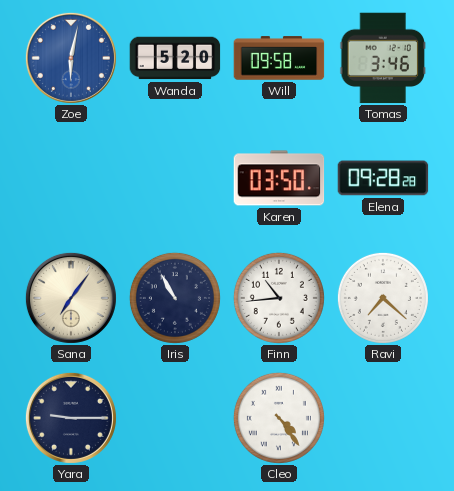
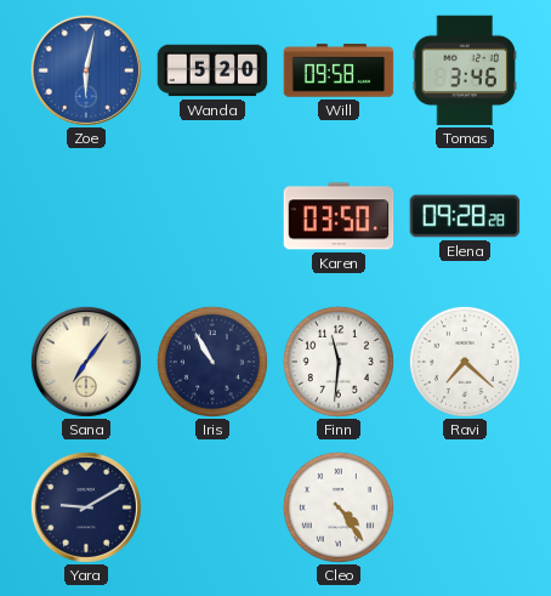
Finn: 10:44 -> 11:31 (339, 362)
Yara: 9:15 -> 9:10 (86, 507)
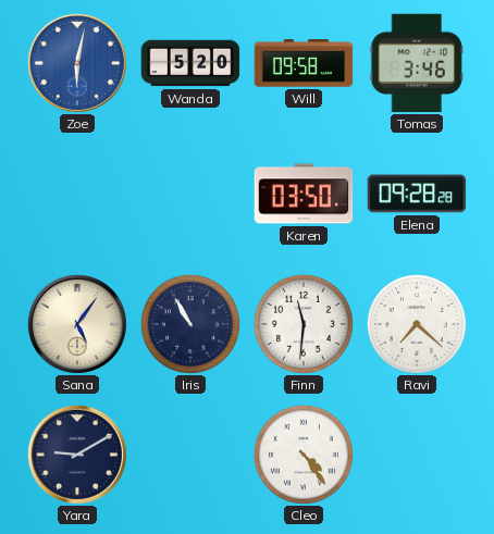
Sana: 7:06 -> 5:06 (77, 324)
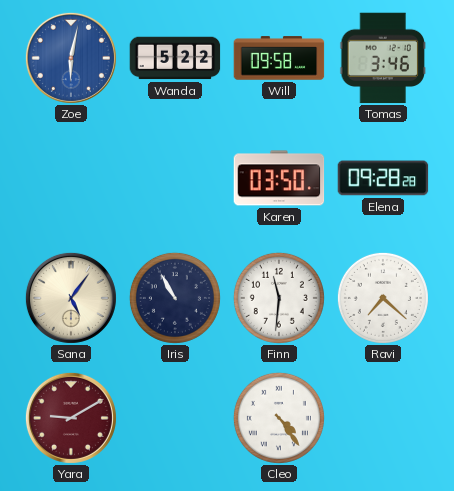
Wanda: 5:20 -> 5:22 (175, 58)
Yara dial: navy -> burgundy (71, 418)
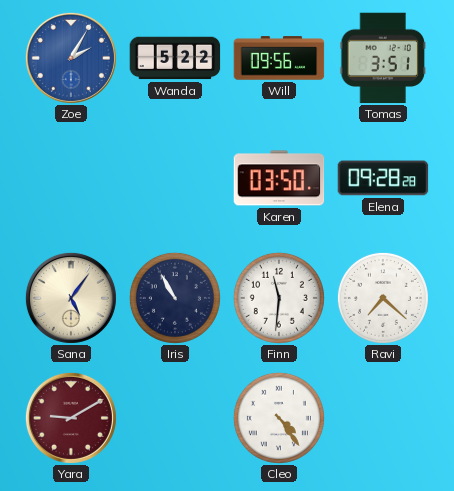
Zoe: 6:02 -> 2:05 (71, 58)
Will: 09:58 -> 09:56 (279, 58)
Tomas: 3:46 -> 3:51 (382, 58)
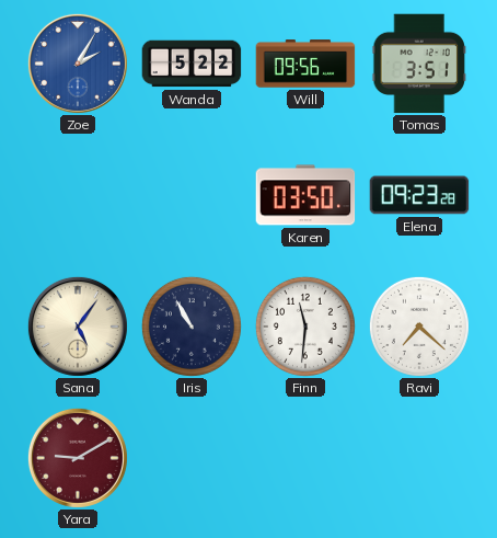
Elena: 09:28 -> 09:23 (419, 195)
Cleo: 4:24 -> none (279, 418)
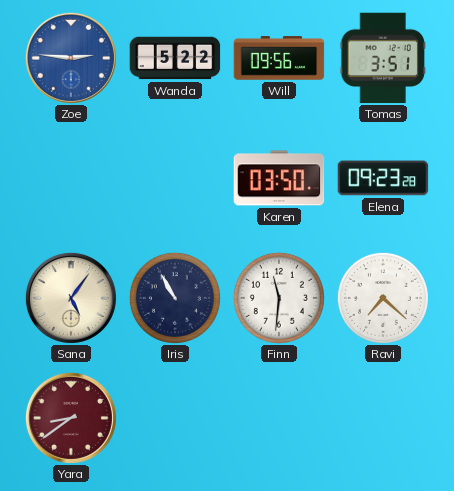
Zoe: 2:05 -> 2:46 (71, 58)
Yara: 9:10 -> 8:39 (71, 418)
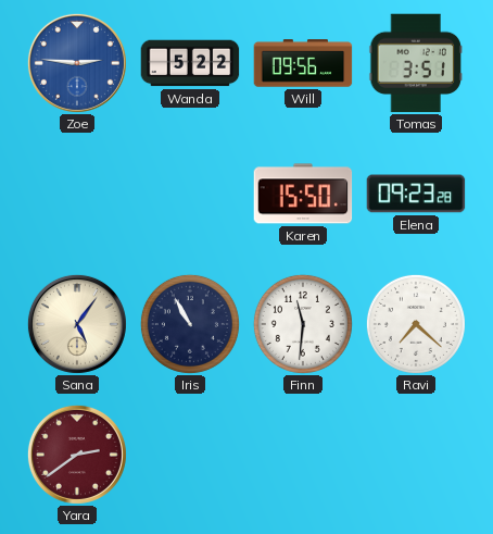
Karen: 03:50 -> 15:50 (303, 194)
Yara: 8:39 -> 2:39 (77, 455)
